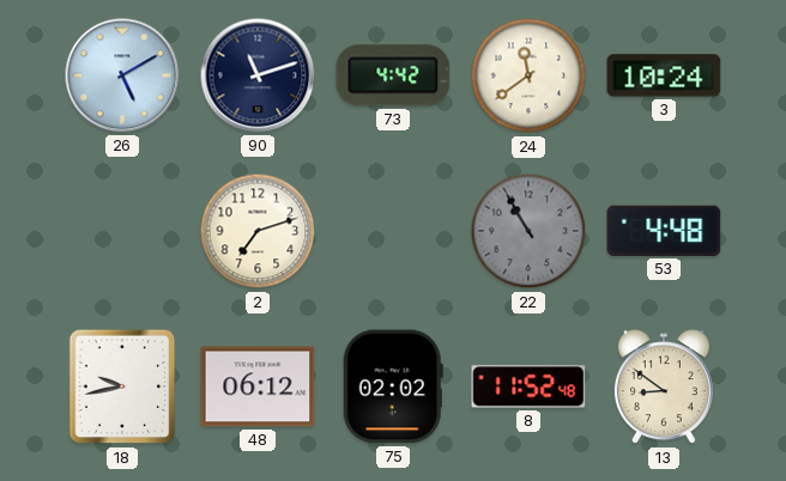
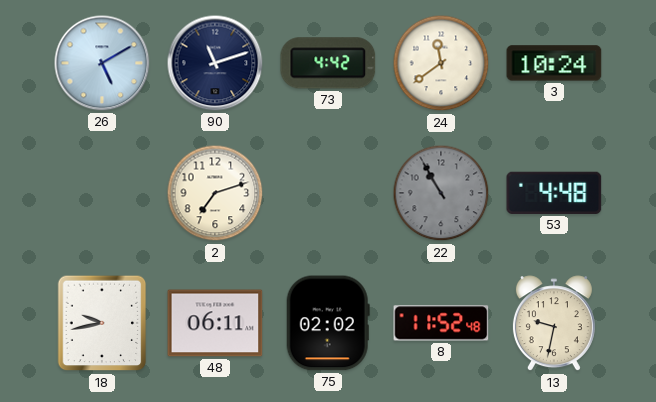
48: 06:12 -> 06:11 (215, 323)
13: 8:51 -> 9:32 (554, 324)
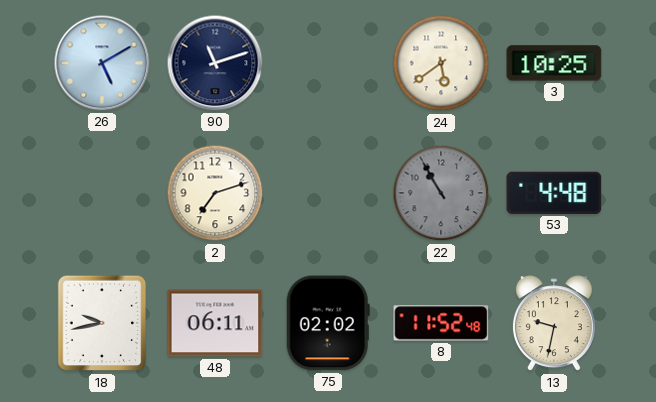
73: 4:42 -> none (328, 63)
24: 11:39 -> 5:39 (441, 63)
3: 10:24 -> 10:25 (554, 63)
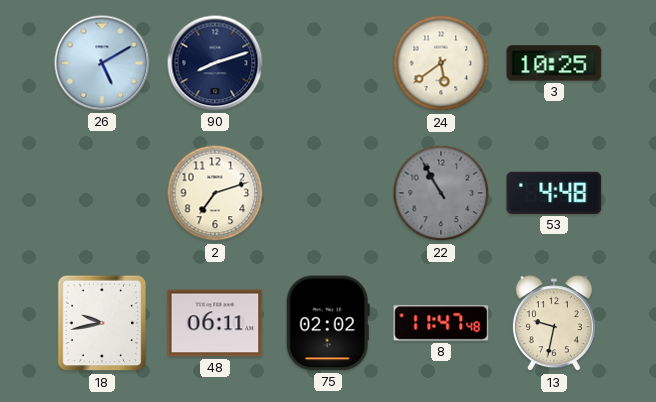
90: 11:12 -> 8:12 (215, 63)
8: 11:52 -> 11:47 (441, 323)
